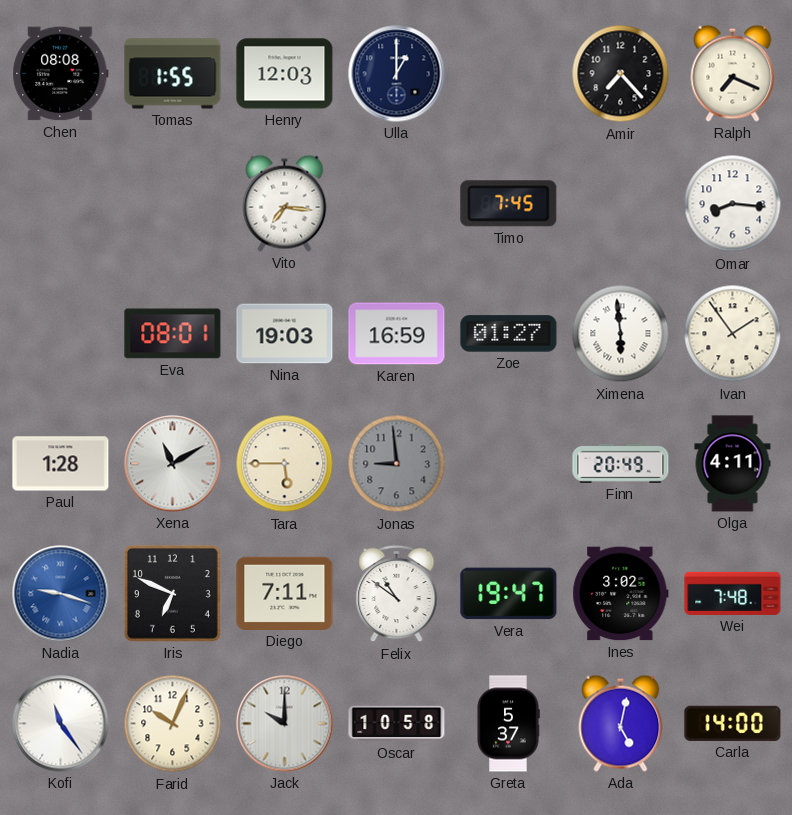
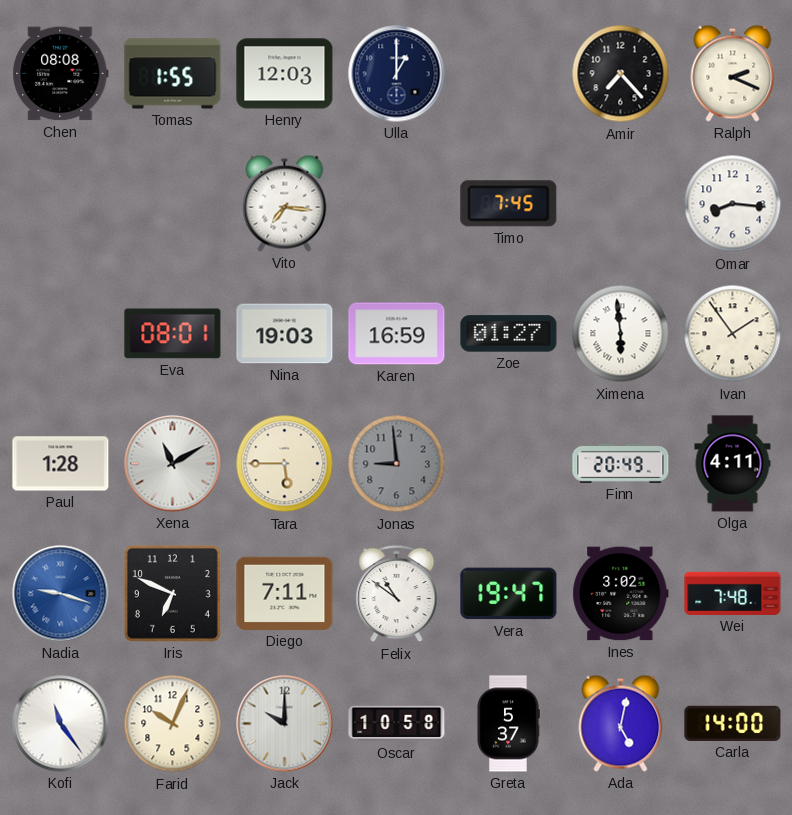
Ralph: 7:19 -> 2:19 (733, 73)
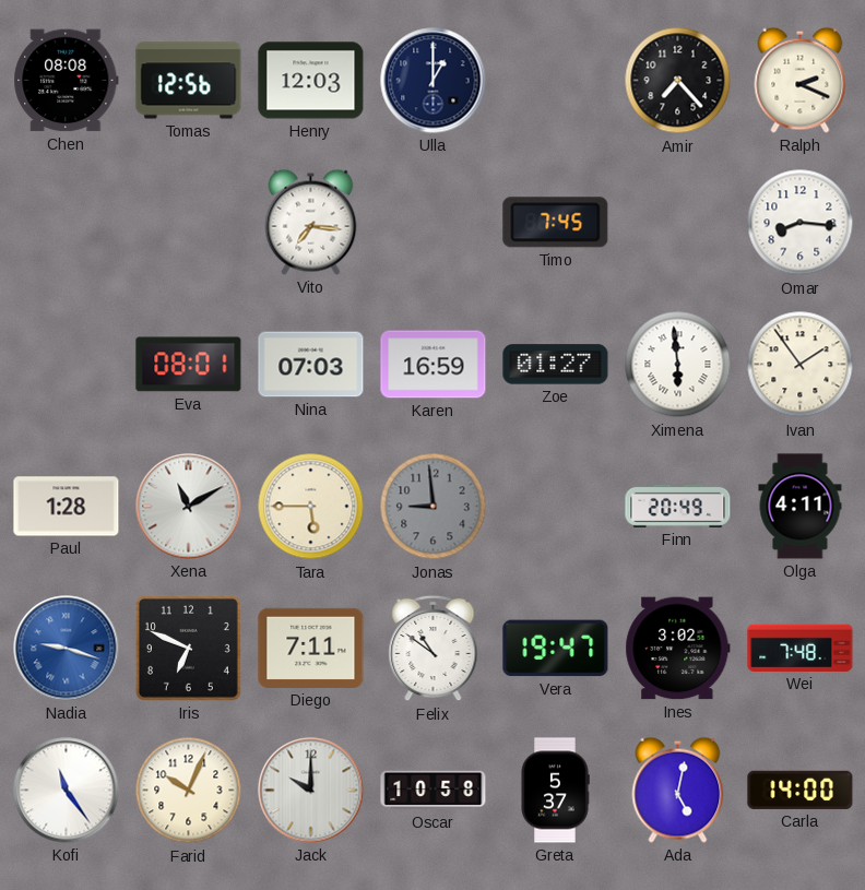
Tomas: 1:55 -> 12:56 (189, 81)
Nina: 19:03 -> 07:03 (311, 365)
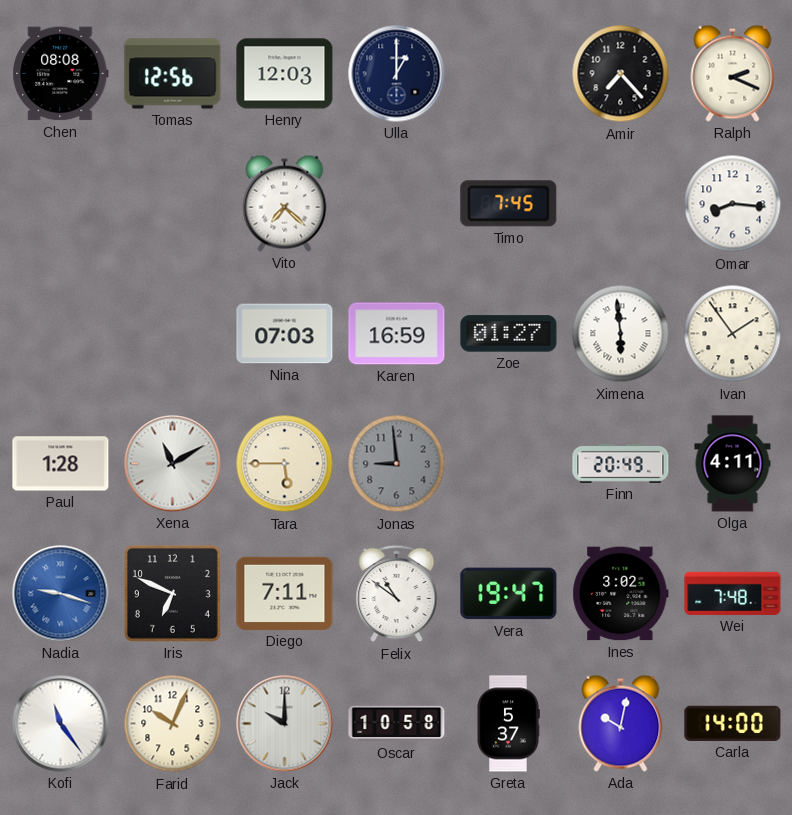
Vito: 7:16 -> 7:22 (285, 203)
Eva: 08:01 -> none (189, 365)
Ada: 5:02 -> 10:02 (621, 723)
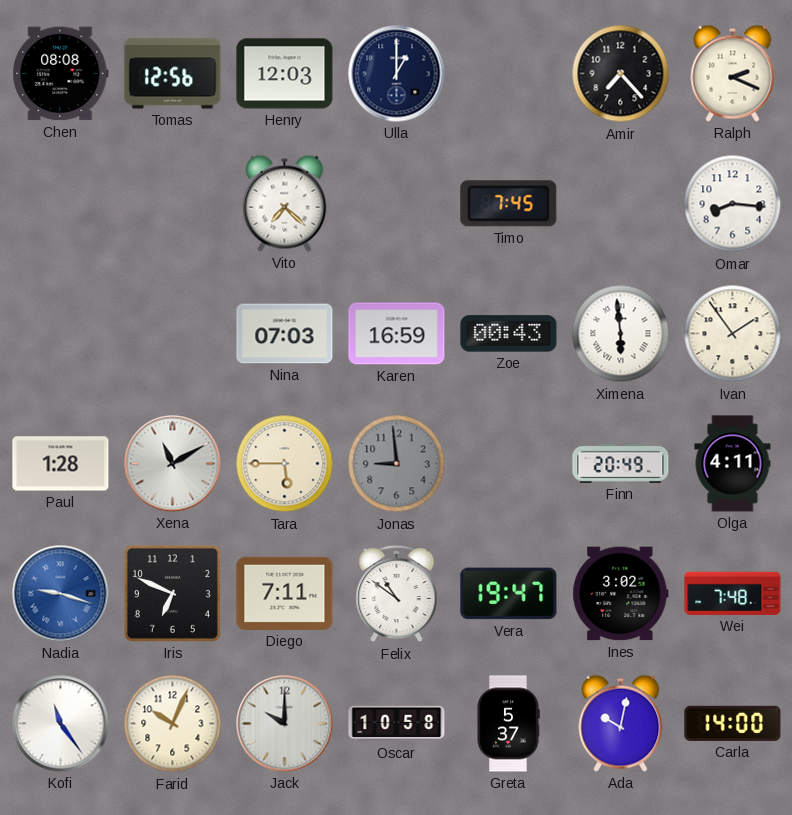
Zoe: 01:27 -> 00:43 (509, 334)
